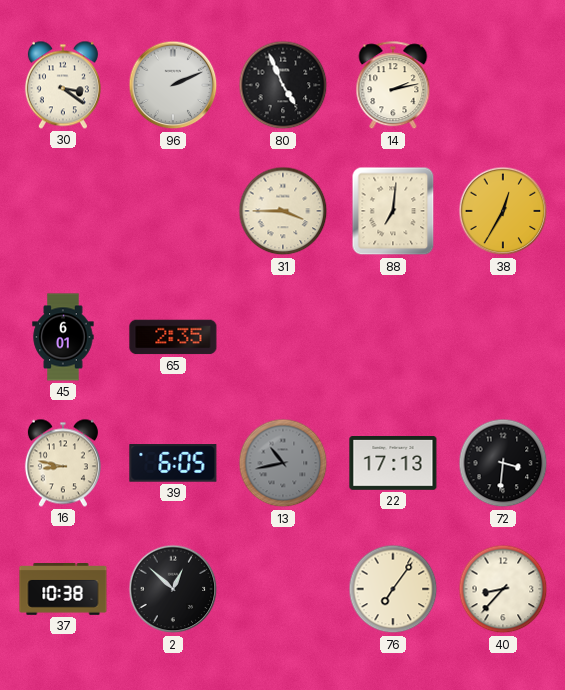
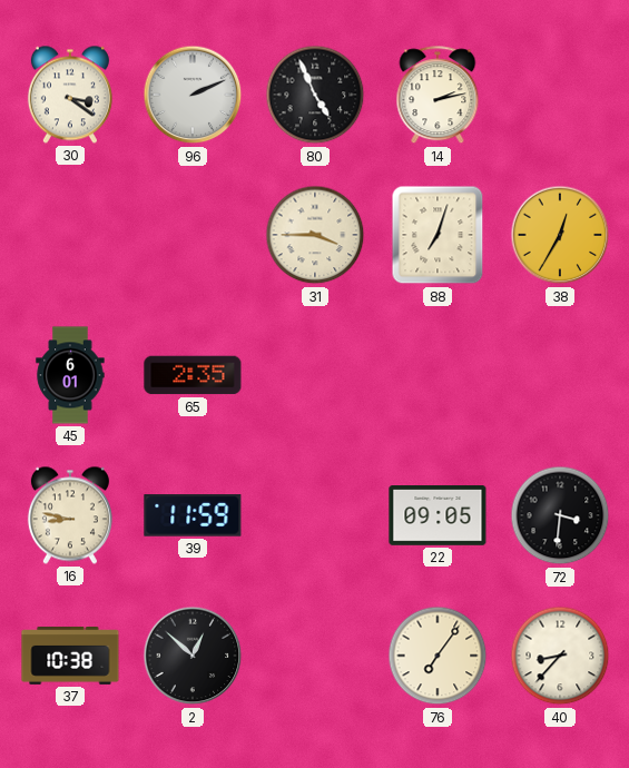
88: 7:01 -> 7:03 (438, 235)
39: 6:05 -> 11:59 (193, 515)
13: 10:43 -> none (283, 463)
22: 17:13 -> 09:05 (438, 516)
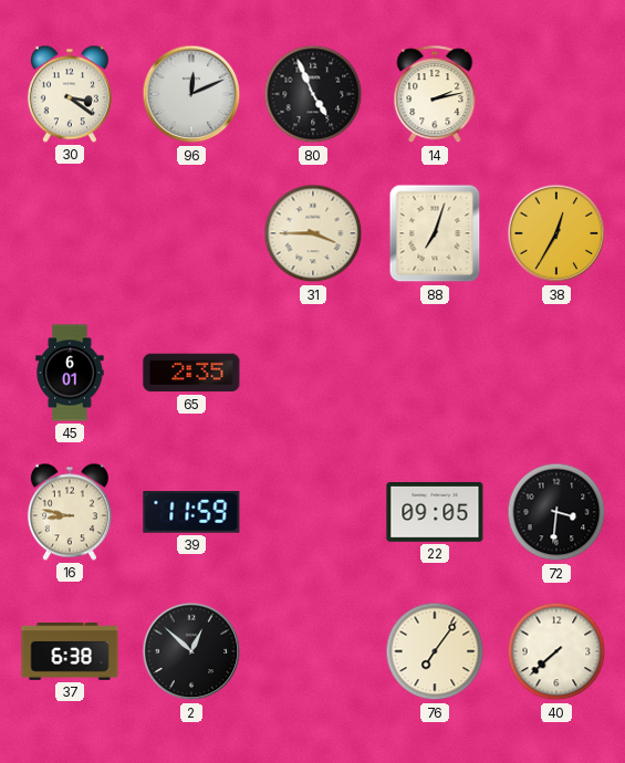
96: 2:11 -> 12:11 (191, 94)
37: 10:38 -> 6:38 (70, 652)
40: 8:37 -> 7:38 (556, 651)
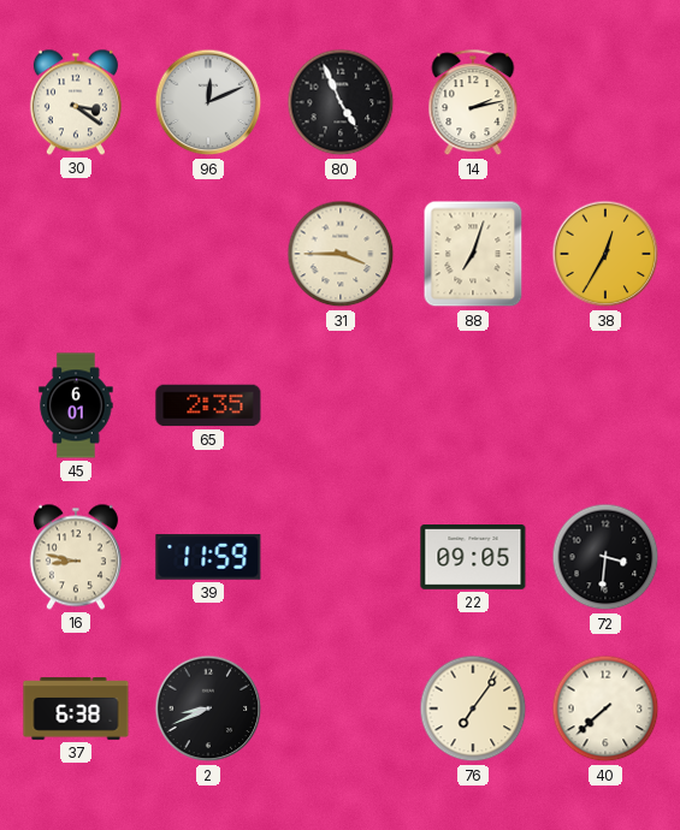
2: 12:52 -> 8:41 (208, 709)
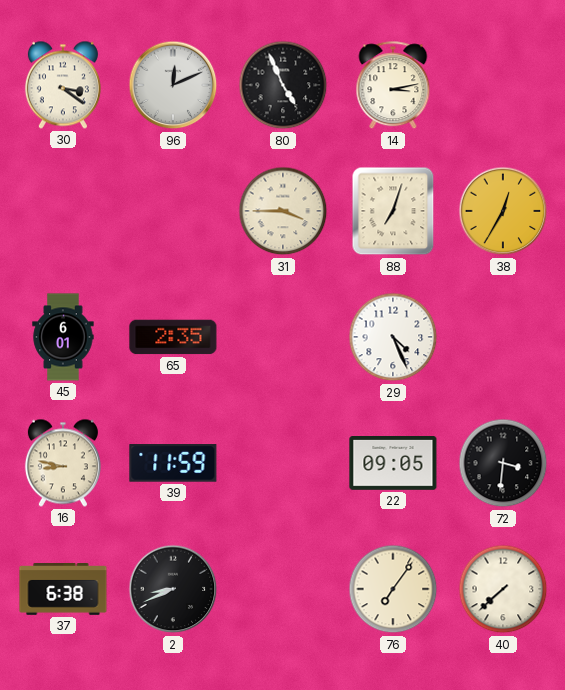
14: 2:13 -> 3:13 (393, 86)
29: none -> 4:26 (393, 337)
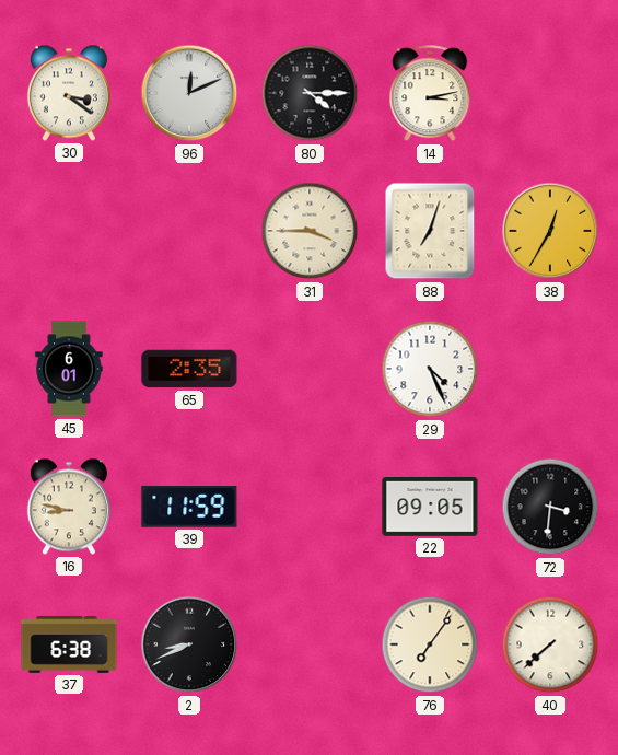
80: 4:56 -> 4:15 (310, 93)
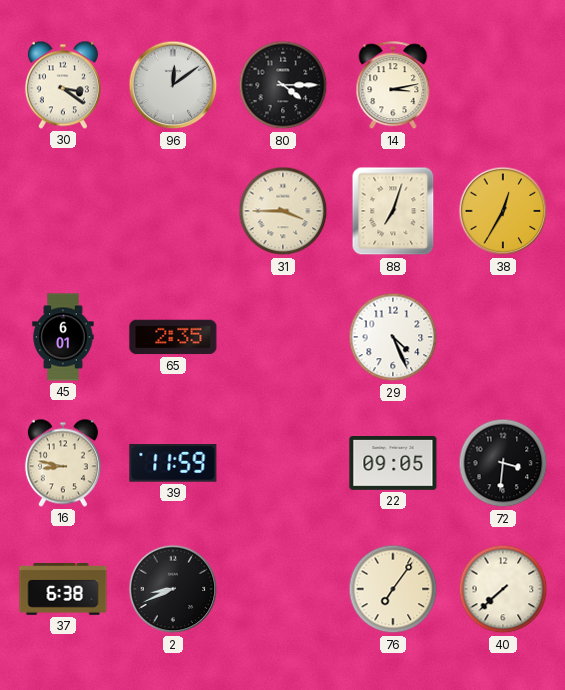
96: 12:11 -> 12:09 (173, 85)
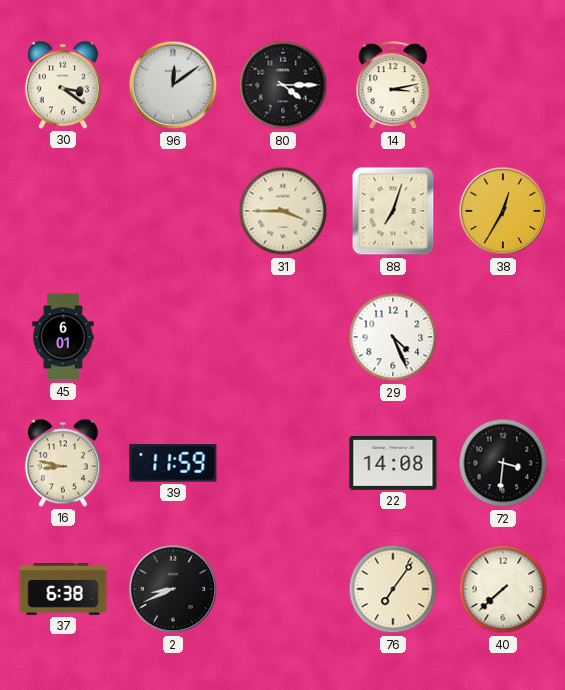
65: 2:35 -> none (173, 337)
22: 09:05 -> 14:08 (393, 464)
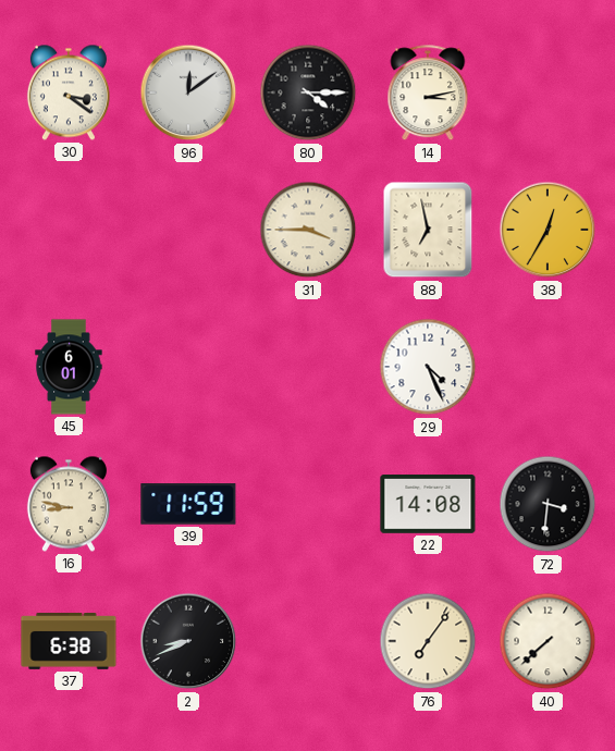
88: 7:03 -> 6:58 (428, 230)
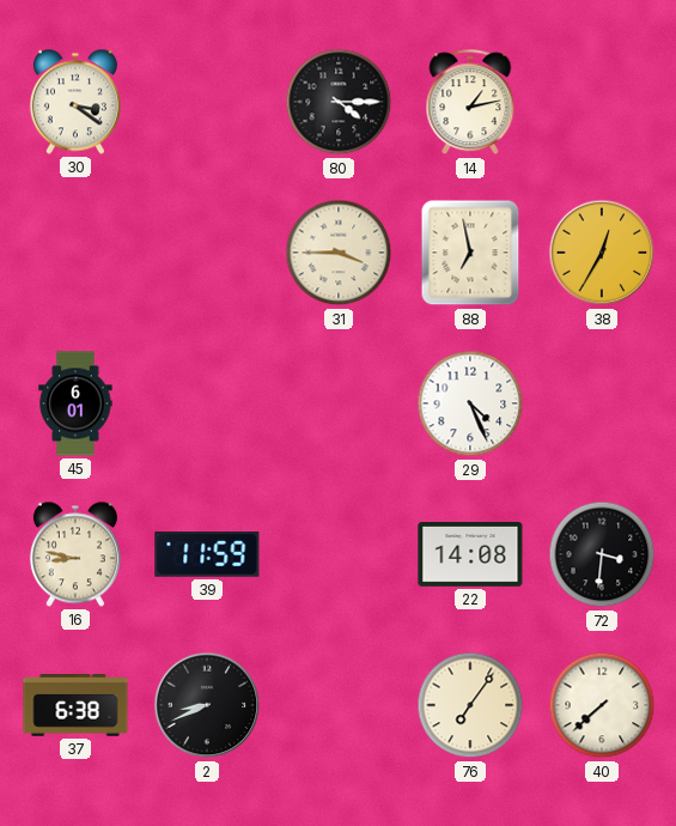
96: 12:09 -> none (188, 93)
14: 3:13 -> 1:13 (470, 103)
